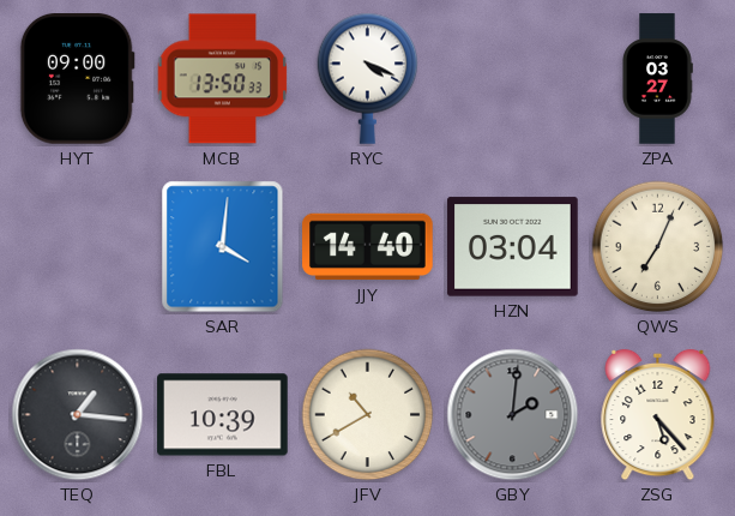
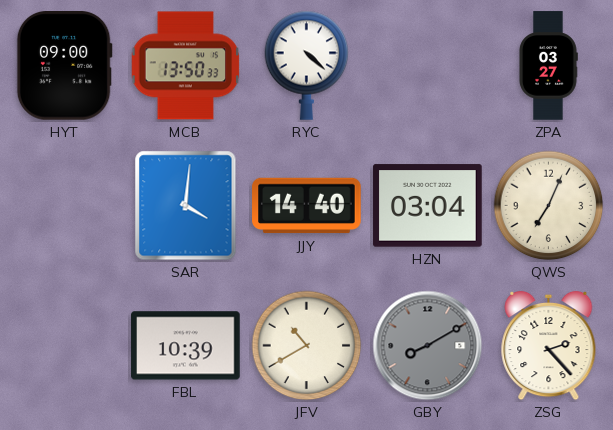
RYC: 4:19 -> 4:22 (307, 65)
TEQ: 1:16 -> none (78, 415)
GBY: 2:01 -> 8:10 (428, 346)
ZSG: 5:23 -> 2:23 (549, 346)
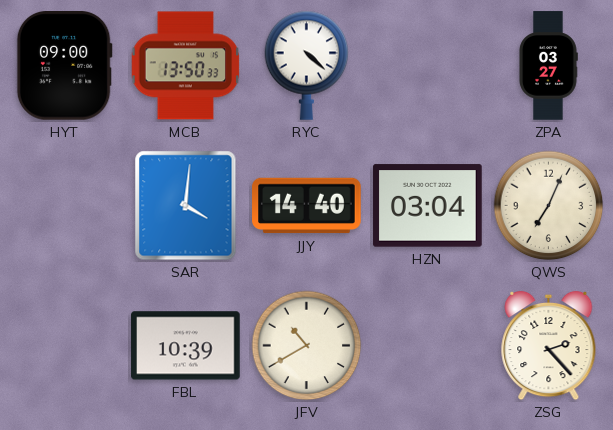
GBY: 8:10 -> none (428, 346)
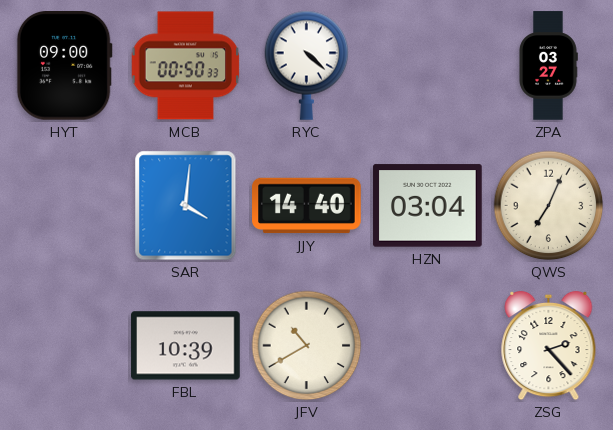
MCB: 13:50 -> 00:50 (186, 66)
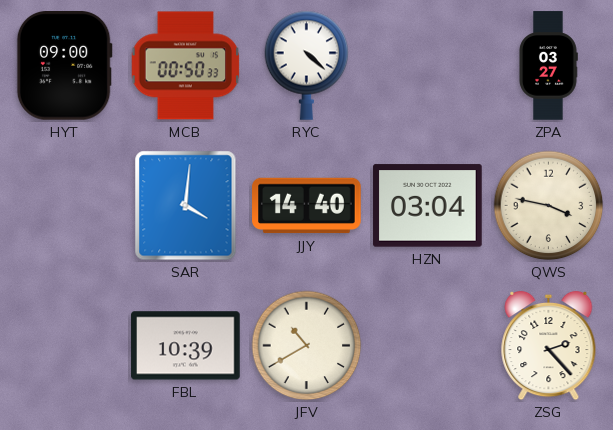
QWS: 7:04 -> 3:47 (549, 206)
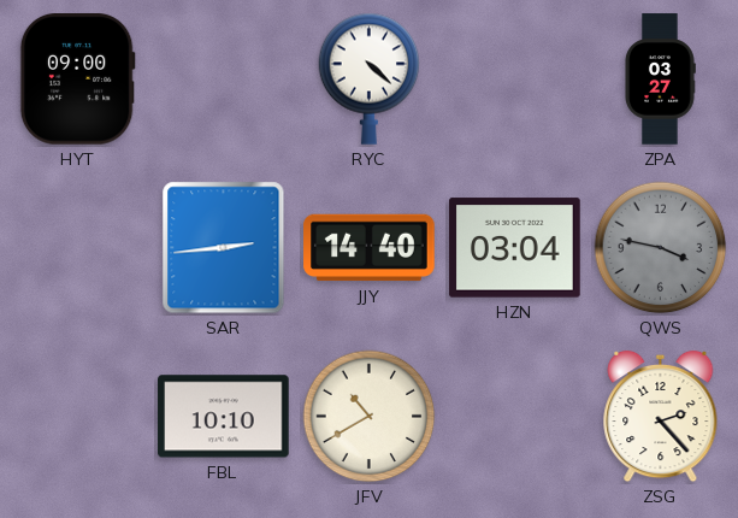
MCB: 00:50 -> none (186, 66)
SAR: 4:01 -> 2:44 (224, 248)
QWS dial: cream -> grey (661, 248)
FBL: 10:39 -> 10:10 (224, 417)
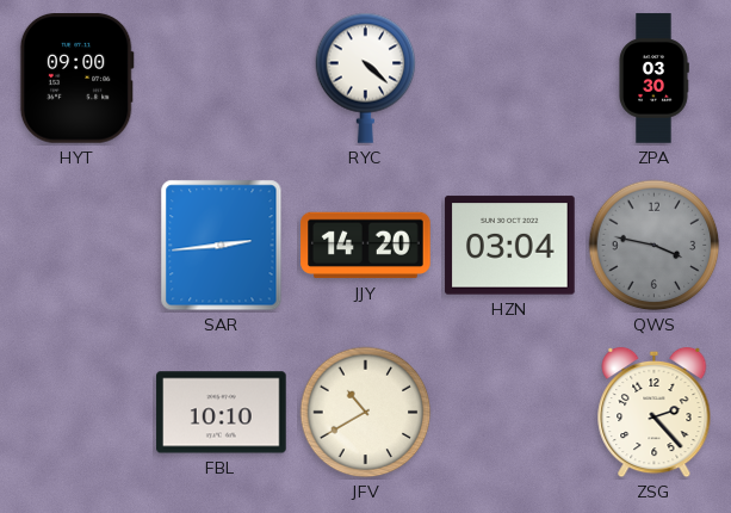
ZPA: 03:27 -> 03:30 (653, 79)
JJY: 14:40 -> 14:20 (366, 246)
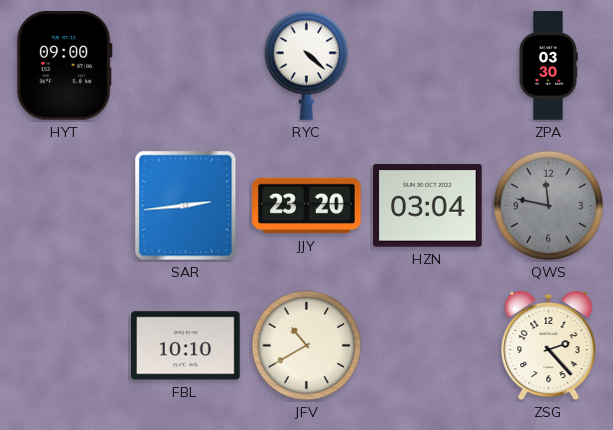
JJY: 14:20 -> 23:20 (307, 206)
QWS: 3:47 -> 11:47 (549, 206)
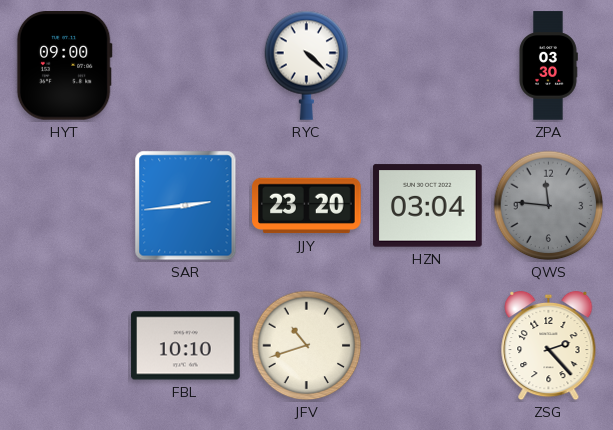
QWS: 11:47 -> 11:46 (549, 206)
JFV: 10:40 -> 10:42 (307, 346)
